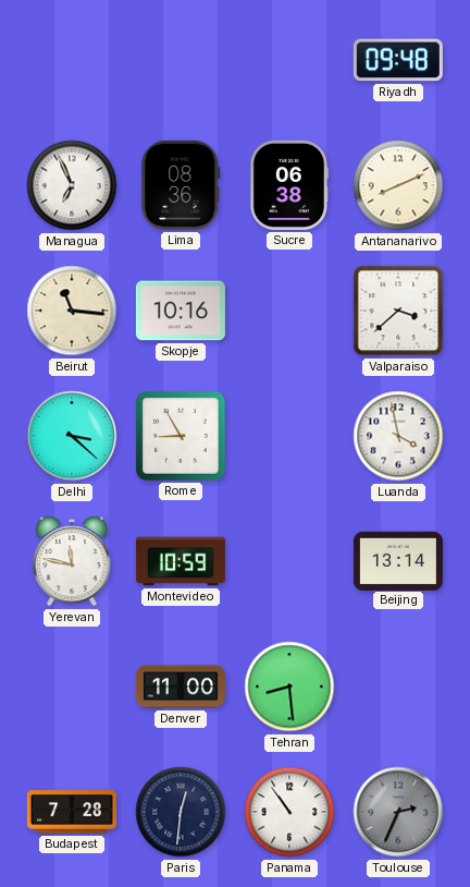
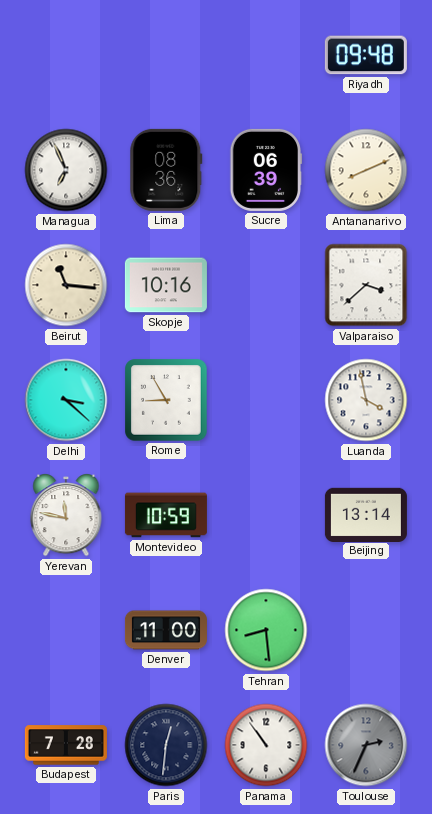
Sucre: 06:38 -> 06:39 (266, 170)
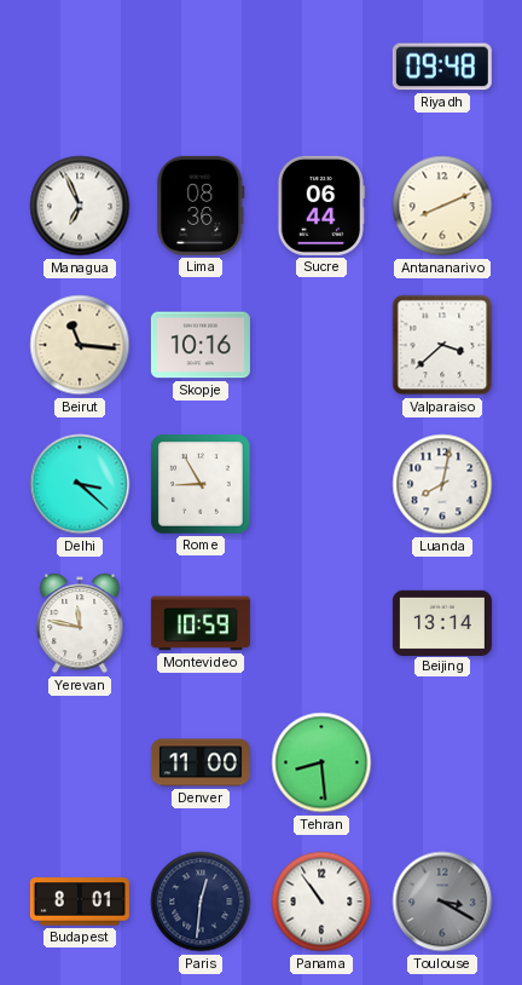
Sucre: 06:39 -> 06:44 (321, 206)
Luanda: 3:58 -> 8:02 (442, 484)
Budapest: 7:28 -> 8:01 (80, 902)
Toulouse: 2:34 -> 3:20 (442, 902)
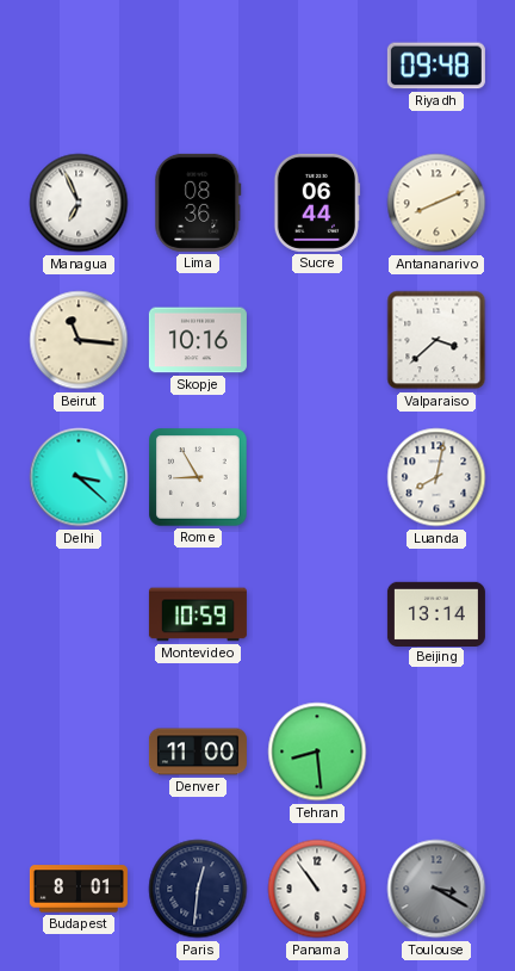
Yerevan: 11:47 -> none (80, 624)
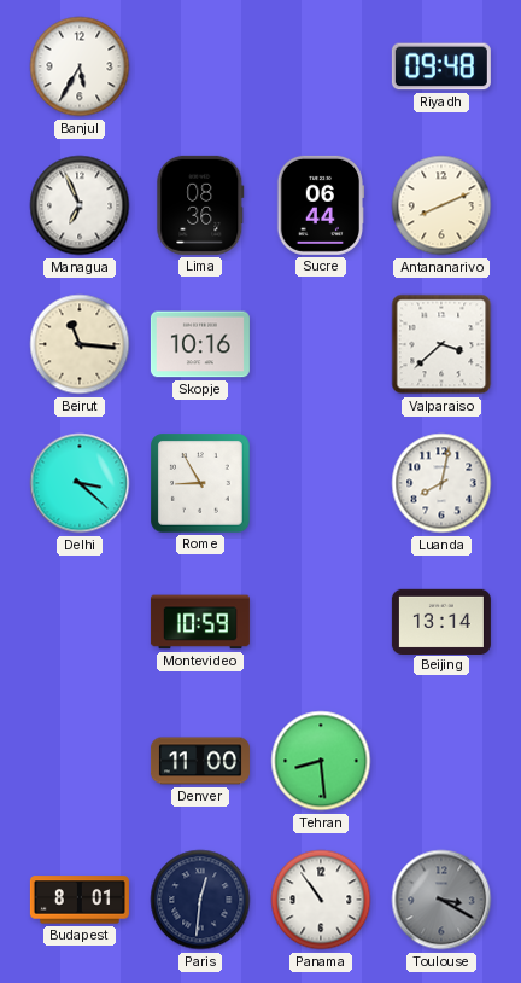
Banjul: none -> 5:35 (80, 66)
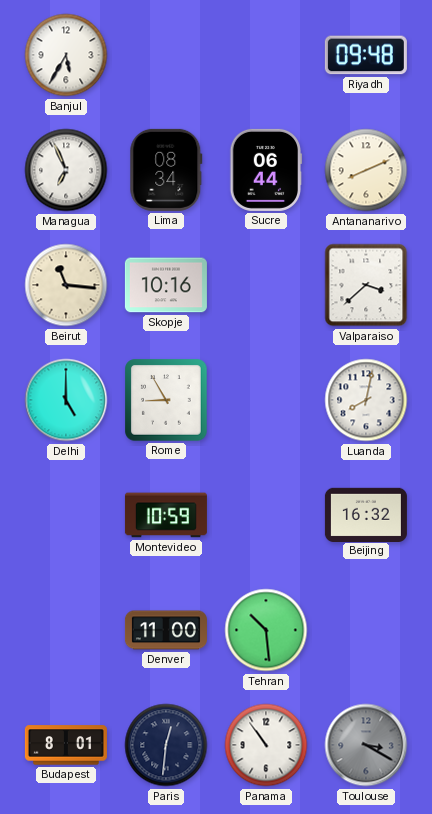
Lima: 08:36 -> 08:34 (166, 170)
Delhi: 3:22 -> 5:00 (66, 400)
Beijing: 13:14 -> 16:32 (366, 514)
Tehran: 8:29 -> 10:29 (266, 630)
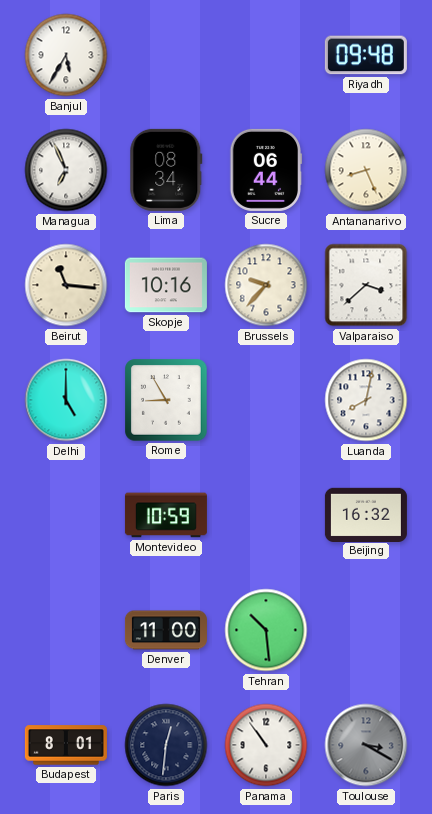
Antananarivo: 8:11 -> 8:26 (366, 170)
Brussels: none -> 9:37 (266, 285)
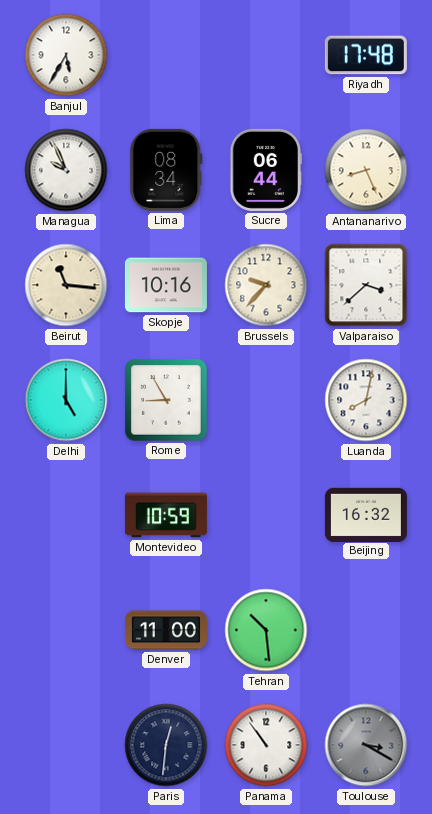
Riyadh: 09:48 -> 17:48 (366, 55)
Managua: 6:56 -> 9:56 (66, 170)
Budapest: 8:01 -> none (66, 745)
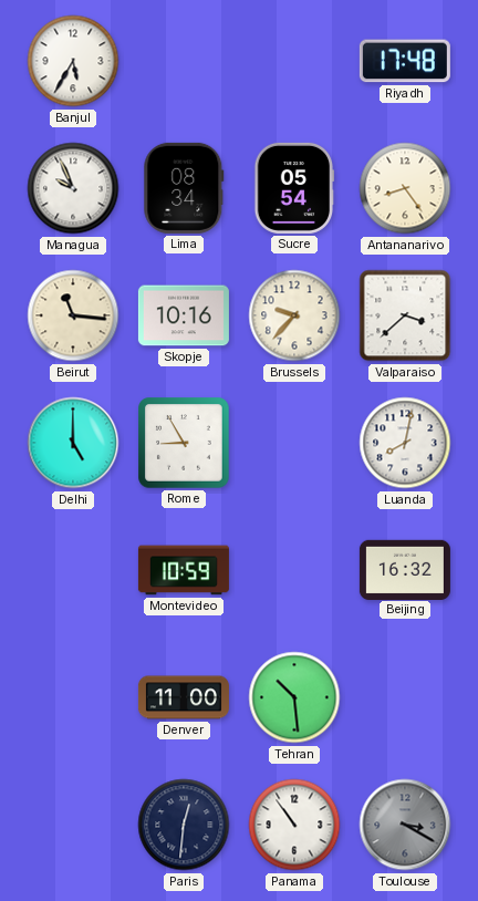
Sucre: 06:44 -> 05:54 (294, 188)
Antananarivo: 8:26 -> 8:24 (405, 188)
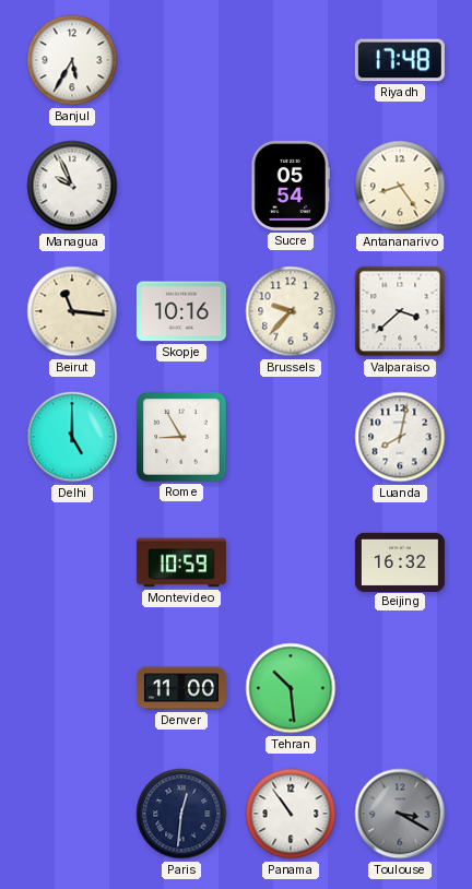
Lima: 08:34 -> none (184, 188)
